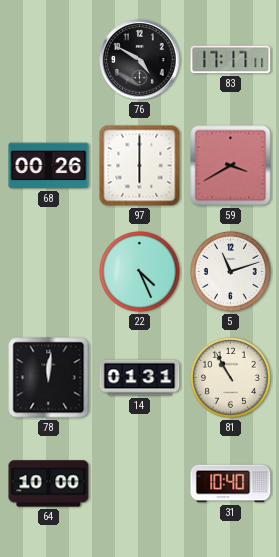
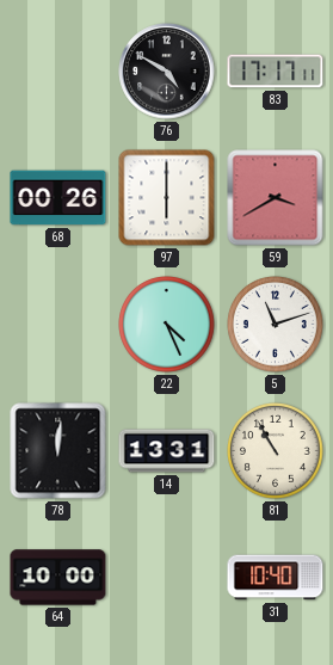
14: 01:31 -> 13:31 (167, 451)
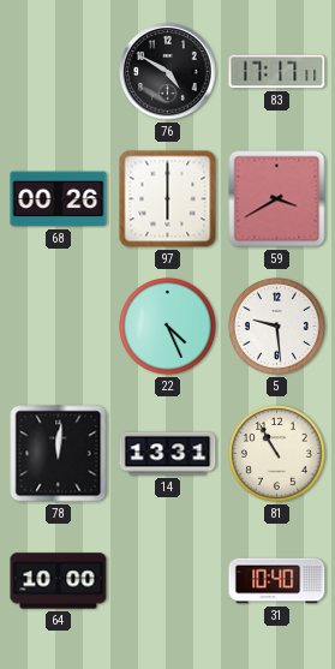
5: 11:12 -> 9:29 (277, 327)
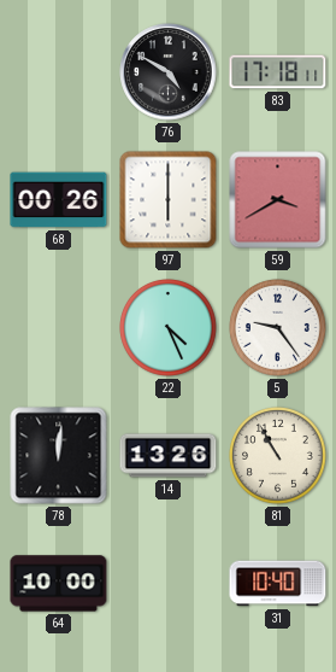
83: 17:17 -> 17:18 (278, 72)
5: 9:29 -> 9:24 (278, 328)
14: 13:31 -> 13:26 (169, 456)
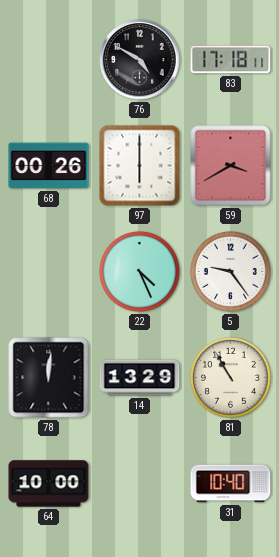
14: 13:26 -> 13:29 (140, 378)
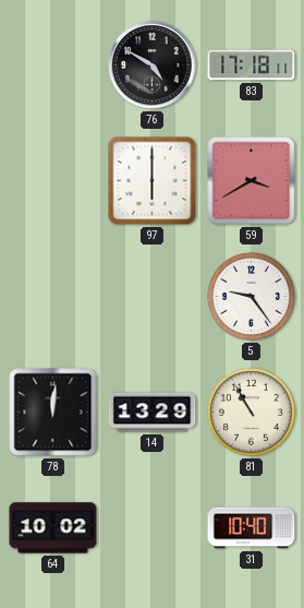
68: 00:26 -> none (49, 166)
22: 4:26 -> none (140, 272)
64: 10:00 -> 10:02 (53, 528)
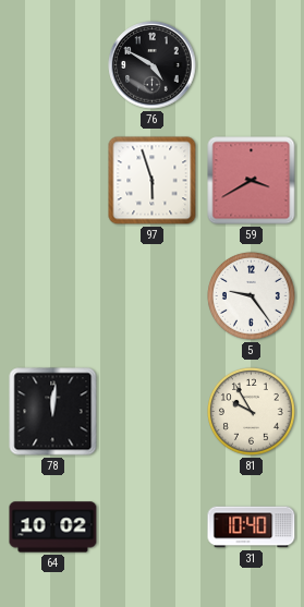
83: 17:18 -> none (252, 65)
97: 6:00 -> 5:57 (153, 181)
14: 13:29 -> none (153, 413)
81: 10:55 -> 9:55 (252, 412)
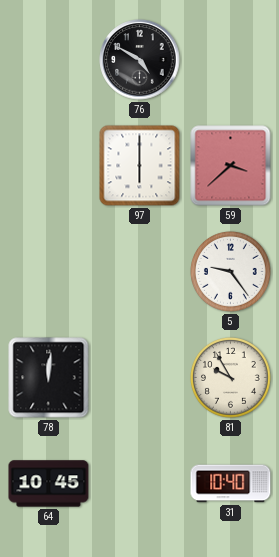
97: 5:57 -> 6:00 (140, 166)
59: 3:40 -> 3:38 (231, 166)
64: 10:02 -> 10:45 (49, 484)
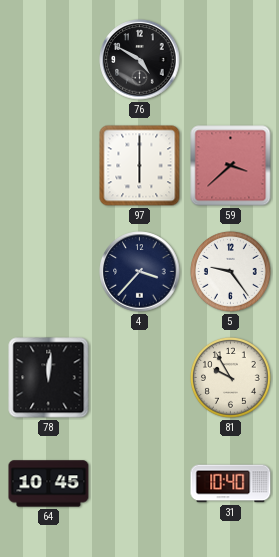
4: none -> 3:37 (140, 272)
